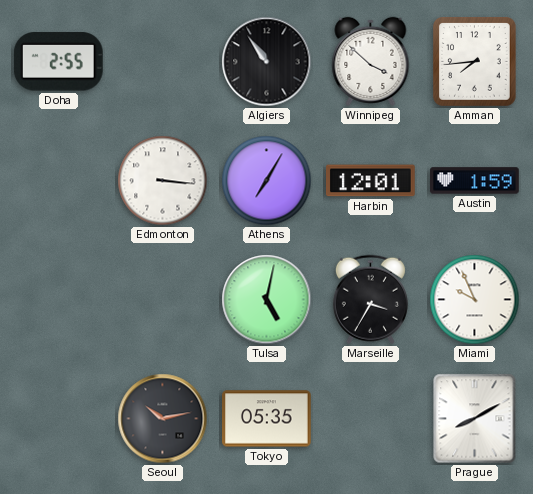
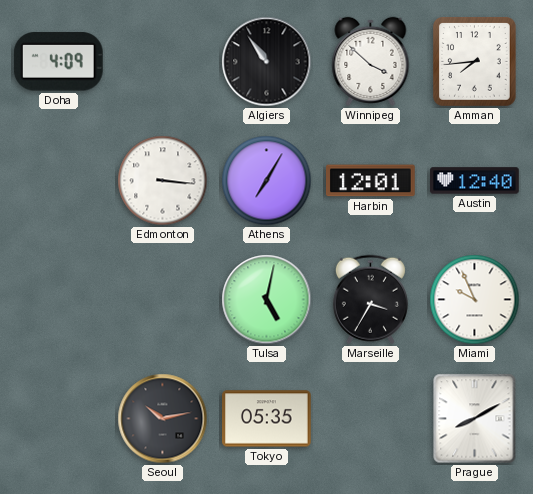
Doha: 2:55 -> 4:09 (58, 62)
Austin: 1:59 -> 12:40 (475, 181)
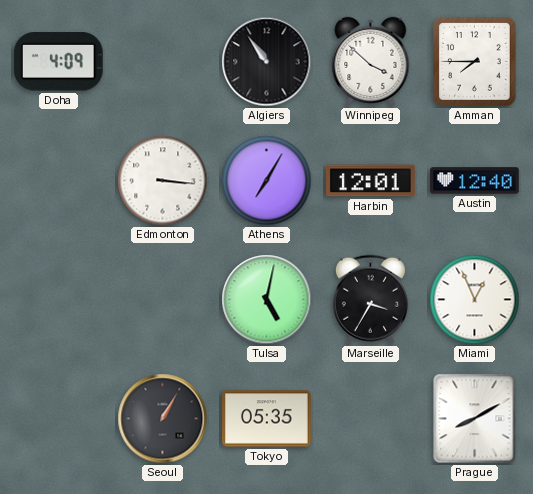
Amman: 7:44 -> 7:45 (475, 62)
Miami: 9:56 -> 12:56 (475, 300)
Seoul: 10:13 -> 1:05 (163, 419)
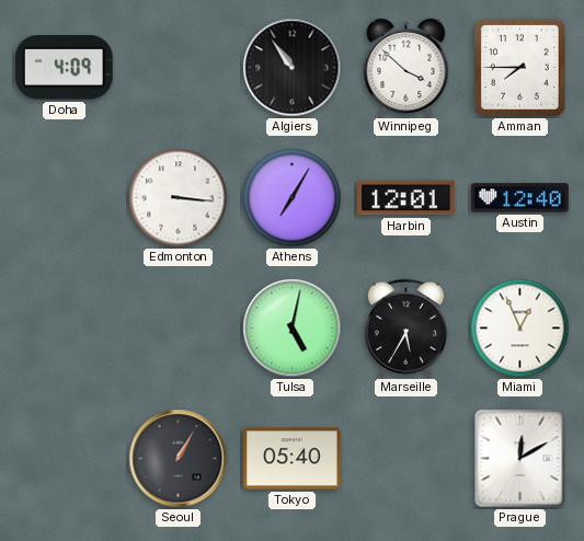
Marseille: 3:35 -> 5:35 (405, 329)
Tokyo: 05:35 -> 05:40 (293, 459)
Prague: 8:10 -> 12:10 (520, 459)
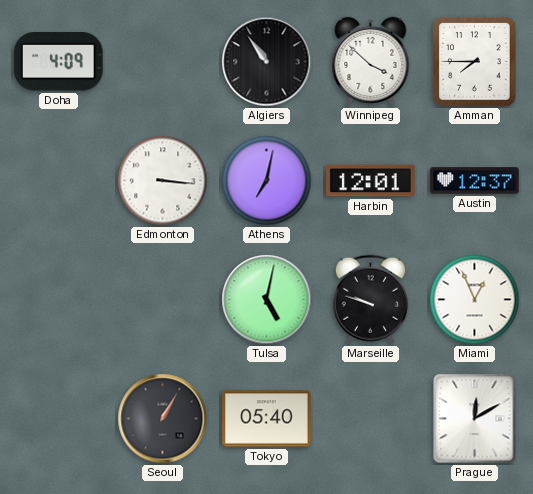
Athens: 7:05 -> 7:02 (267, 181)
Austin: 12:40 -> 12:37 (475, 181)
Marseille: 5:35 -> 9:48 (370, 300)
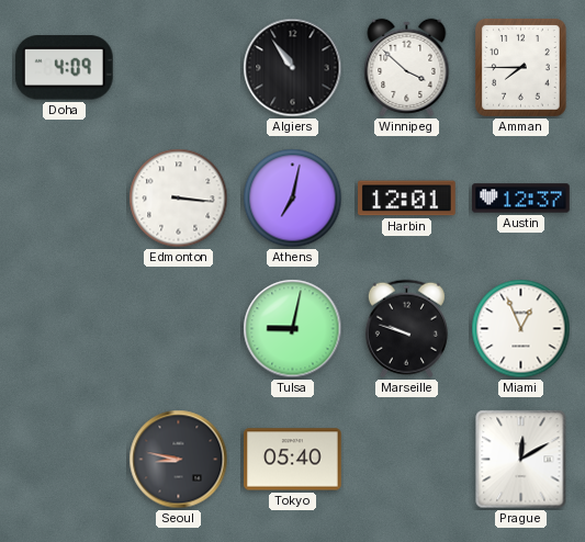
Tulsa: 5:02 -> 9:02 (293, 329)
Seoul: 1:05 -> 8:47 (179, 460)
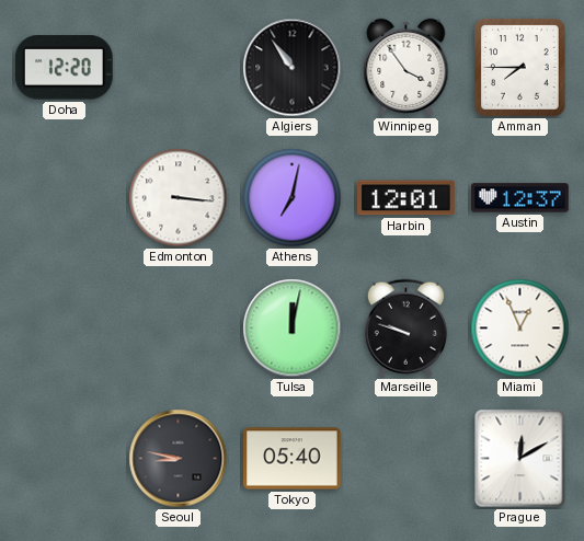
Doha: 4:09 -> 12:20 (64, 68)
Winnipeg: 3:52 -> 3:54 (406, 67)
Tulsa: 9:02 -> 12:02 (293, 329)
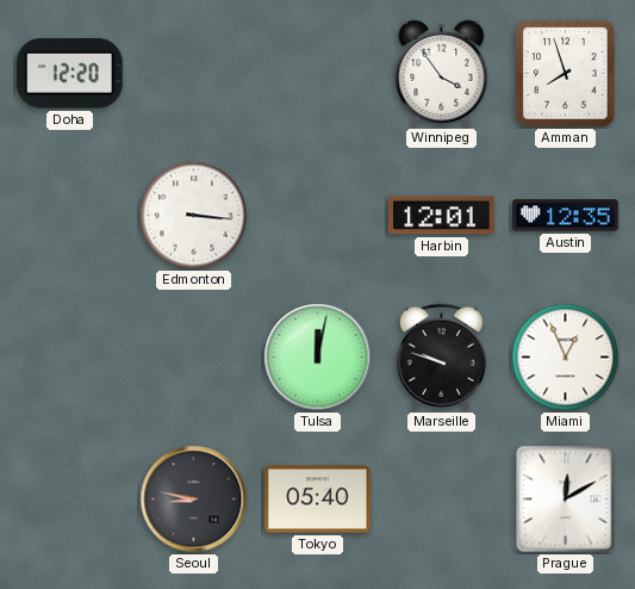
Algiers: 10:54 -> none (293, 68)
Amman: 7:45 -> 7:57 (566, 74)
Athens: 7:02 -> none (293, 198)
Austin: 12:37 -> 12:35 (566, 216)
